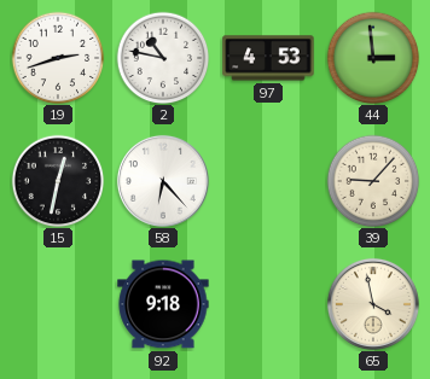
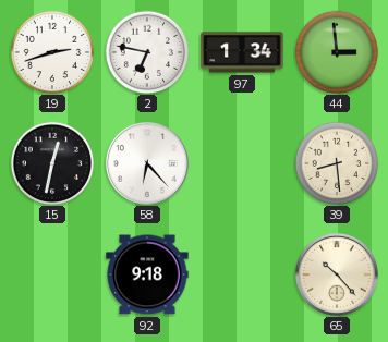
2: 10:47 -> 6:47 (147, 52)
97: 4:53 -> 1:34 (242, 52)
39: 9:07 -> 8:29 (337, 163)
65: 3:58 -> 10:23 (337, 274)
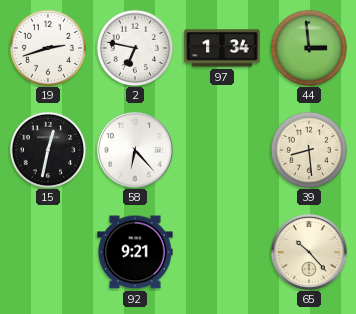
92: 9:18 -> 9:21 (135, 252)
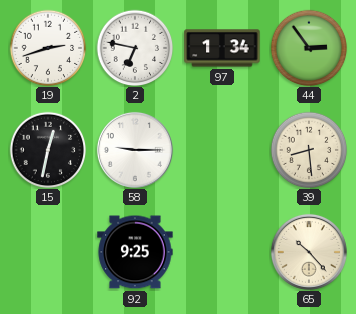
44: 2:59 -> 2:54 (309, 48)
58: 6:23 -> 9:15 (135, 150)
92: 9:21 -> 9:25 (135, 252)
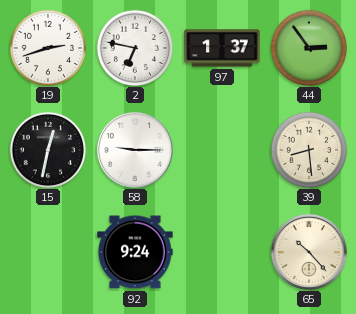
97: 1:34 -> 1:37 (222, 48)
92: 9:25 -> 9:24 (135, 252)
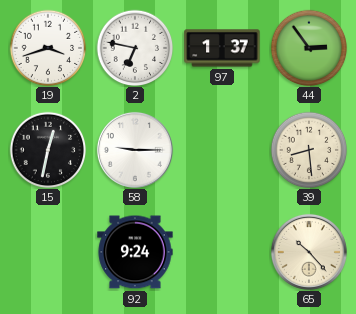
19: 2:42 -> 3:42 (48, 48)
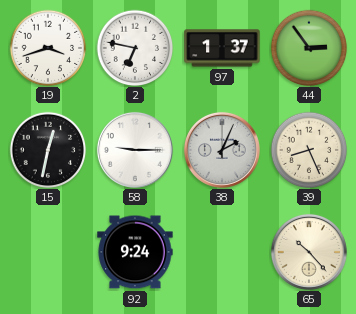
38: none -> 2:04 (222, 150)
39: 8:29 -> 8:26 (309, 150)
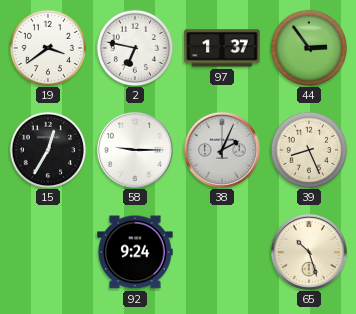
19: 3:42 -> 3:39 (48, 48)
15: 12:32 -> 12:35 (48, 150)
65: 10:23 -> 10:27 (309, 252)
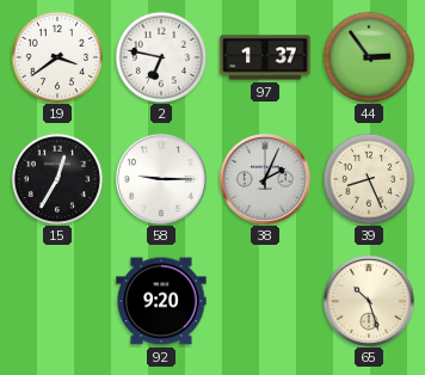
92: 9:24 -> 9:20 (161, 301)
